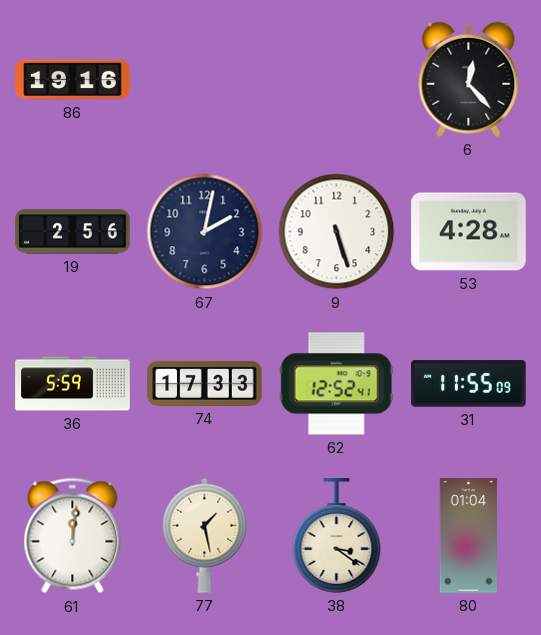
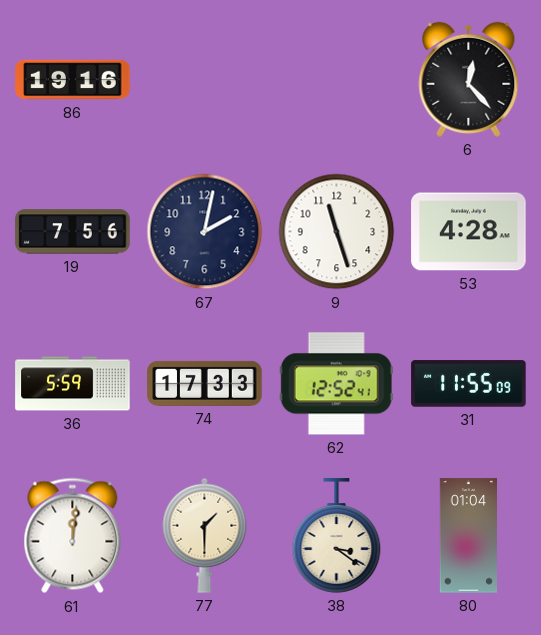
19: 2:56 -> 7:56 (73, 232)
9: 5:27 -> 11:27 (337, 232)
77: 1:28 -> 1:30 (205, 535)
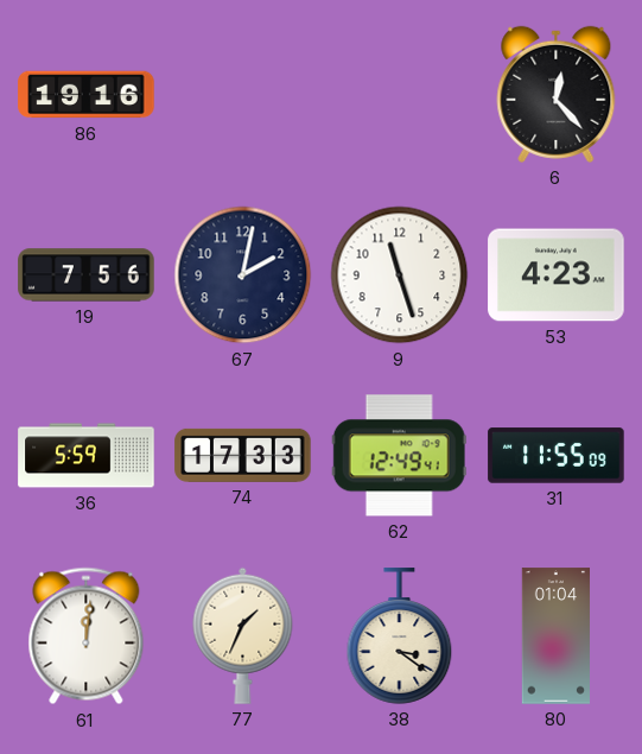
53: 4:28 -> 4:23 (557, 275)
62: 12:52 -> 12:49 (399, 456)
77: 1:30 -> 1:34 (243, 635)
